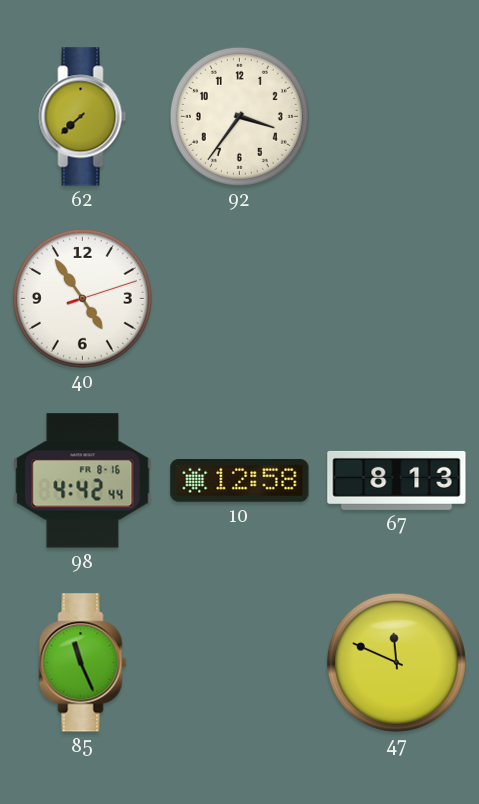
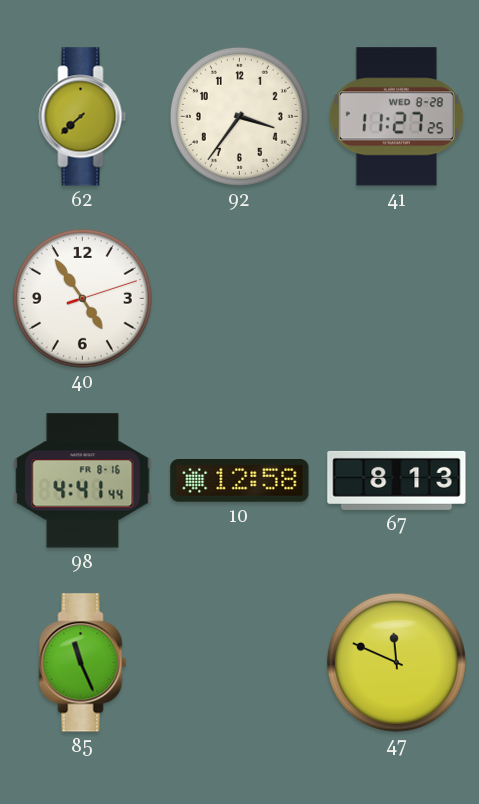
41: none -> 11:27 (396, 117)
98: 4:42 -> 4:41 (83, 481)
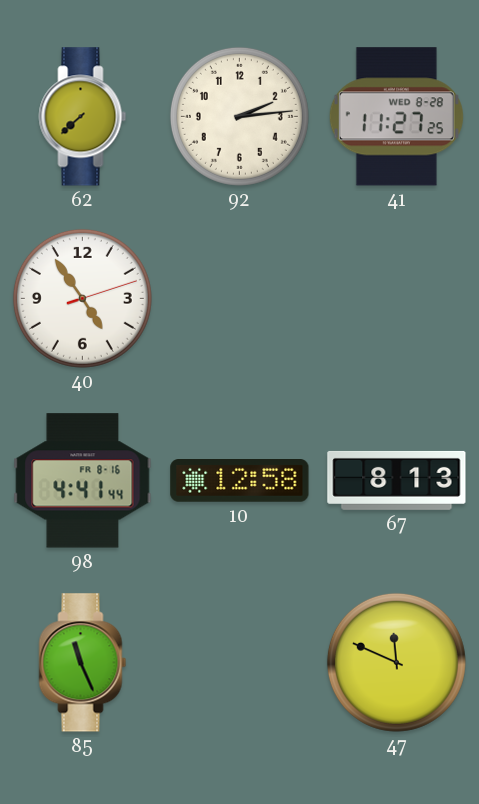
92: 3:36 -> 2:14 (239, 116)
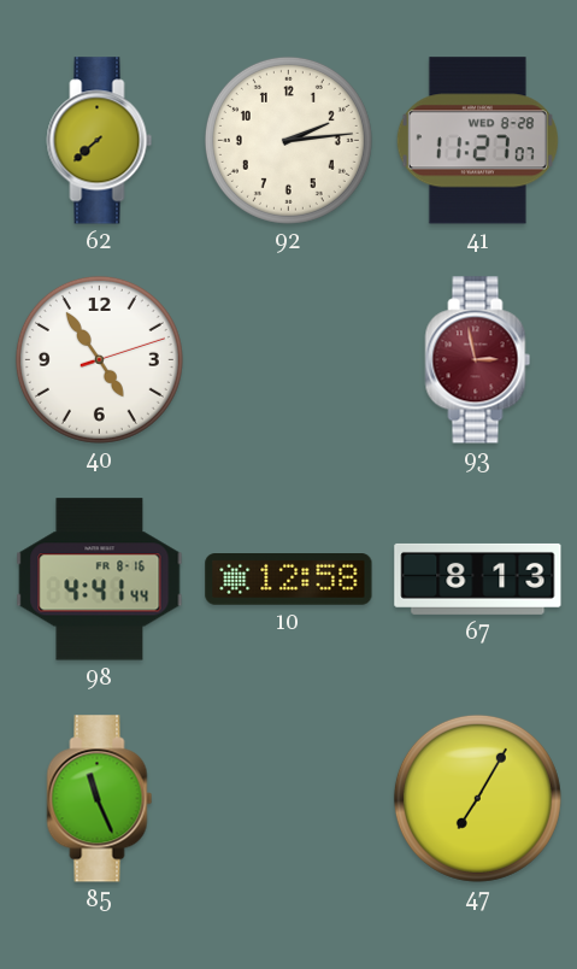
41: 11:27:25 -> 11:27:07 (477, 141)
93: none -> 2:58 (478, 360)
47: 11:49 -> 7:05 (477, 798)
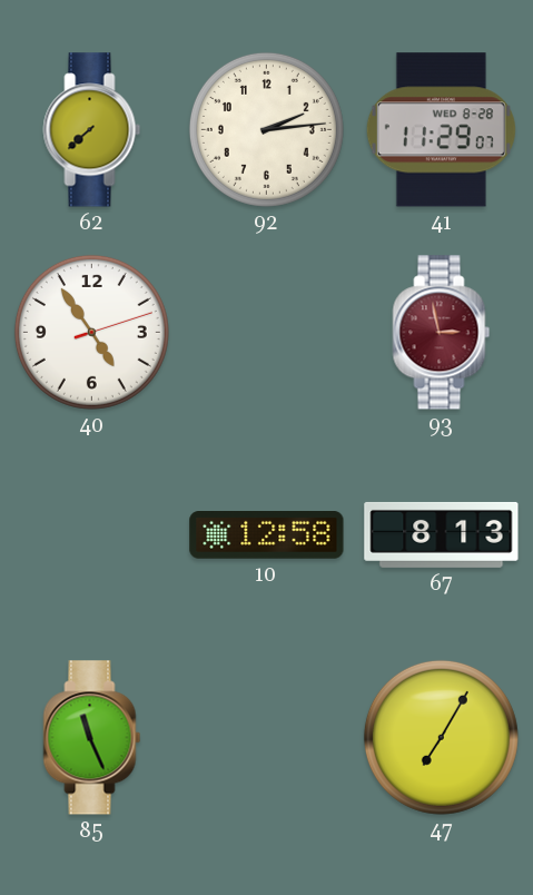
41: 11:27 -> 11:29 (441, 130)
98: 4:41 -> none (100, 580)
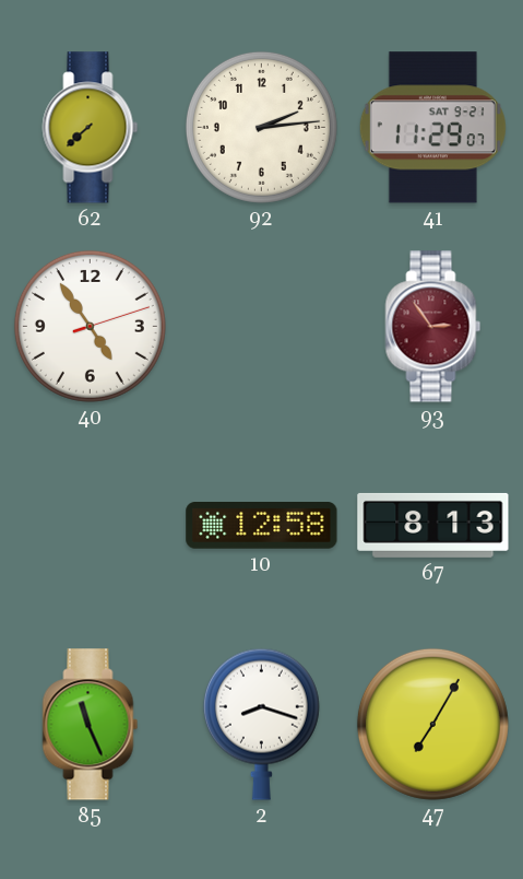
41 date: WED 8-28 -> SAT 9-21 (432, 128)
93: 2:58 -> 2:54 (433, 327)
2: none -> 8:18 (261, 724)
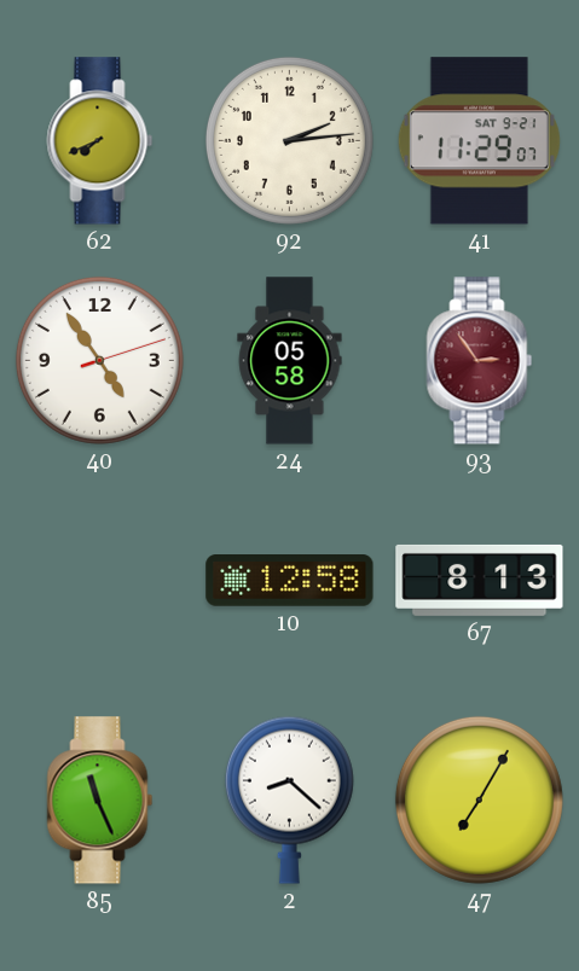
62: 7:38 -> 7:41 (100, 141)
24: none -> 05:58 (290, 361)
2: 8:18 -> 8:22 (289, 800)
